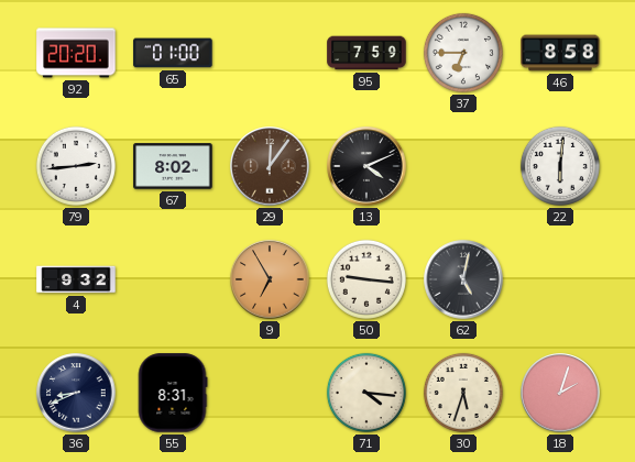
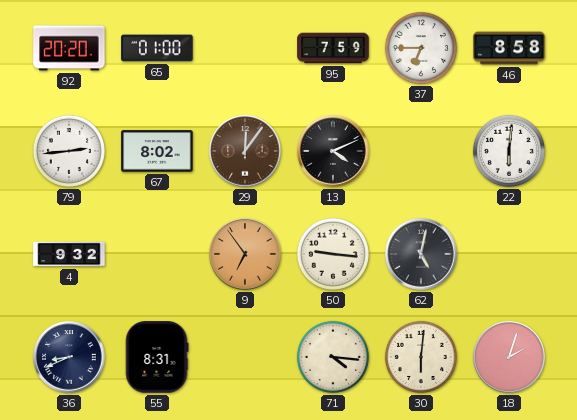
9: 6:55 -> 6:54 (245, 254)
30: 5:33 -> 6:01 (421, 357)
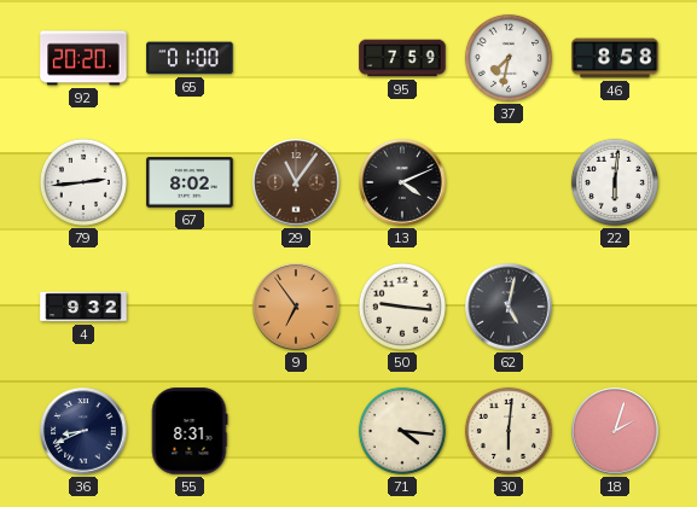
37: 6:45 -> 7:32 (509, 58)
29: 12:06 -> 11:06 (296, 182)
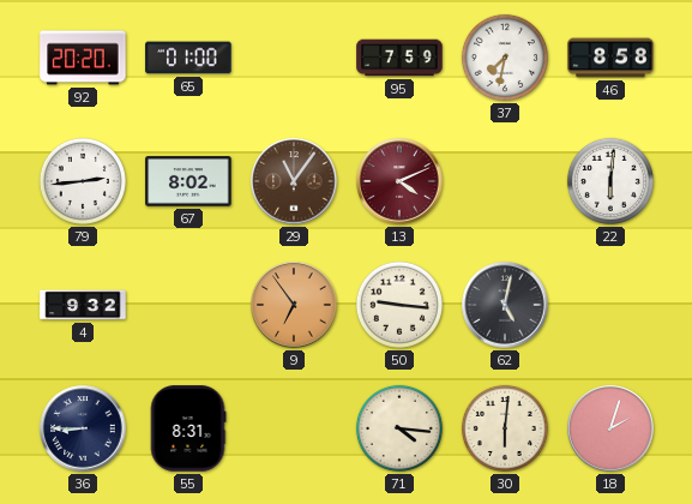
13 dial: black -> burgundy (399, 181)
36: 8:41 -> 8:45 (83, 428)
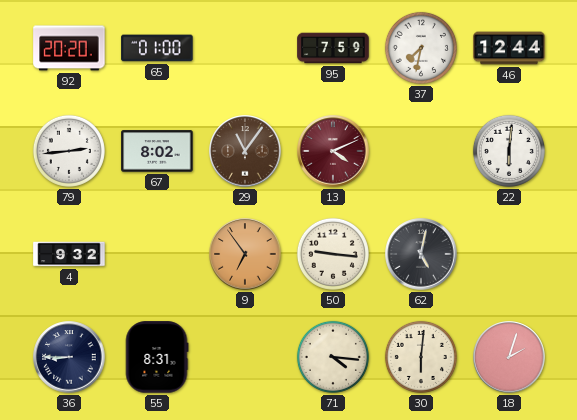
46: 8:58 -> 12:44 (509, 48)
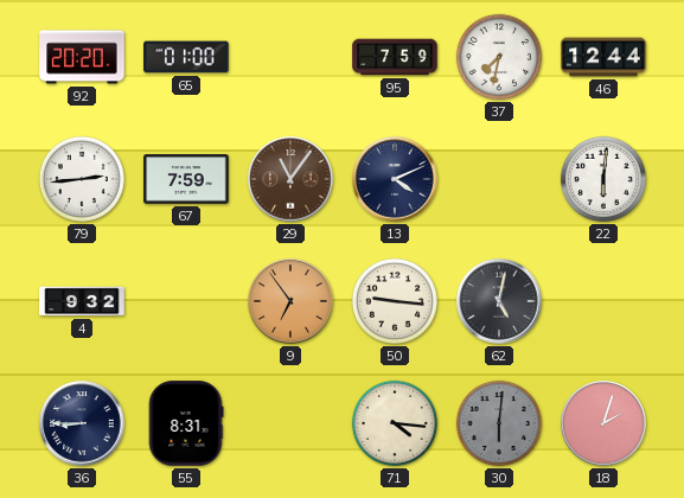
67: 8:02 -> 7:59 (186, 179)
13 dial: burgundy -> navy (395, 179)
30 dial: cream -> grey (499, 423)
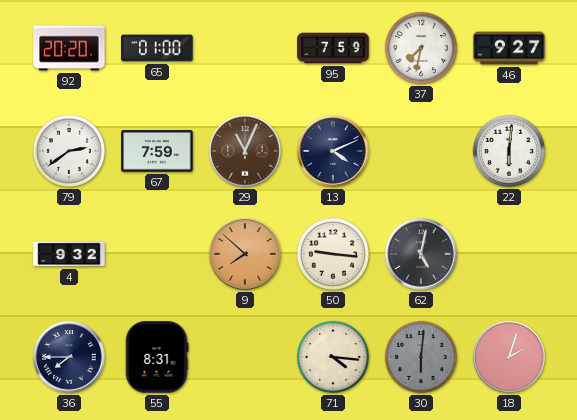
46: 12:44 -> 9:27 (509, 48)
79: 2:44 -> 2:39 (69, 151)
29: 11:06 -> 11:04 (245, 151)
9: 6:54 -> 7:52 (245, 254)
36: 8:45 -> 7:45 (69, 357)
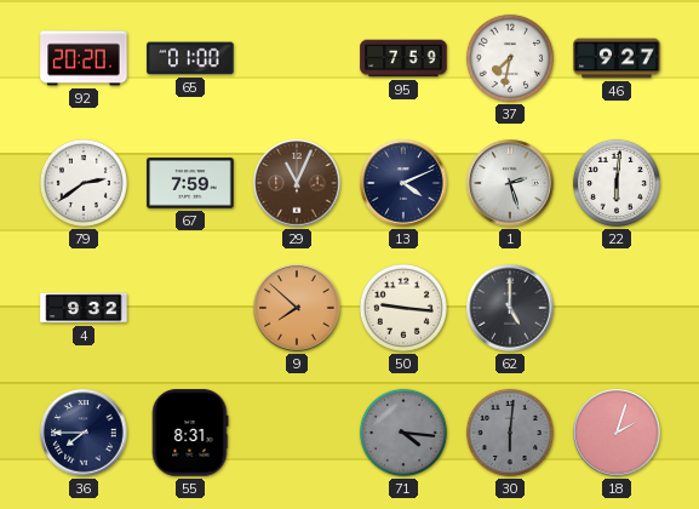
1: none -> 2:27 (510, 183)
62: 5:02 -> 5:00 (510, 308)
71 dial: cream -> grey (403, 433)
